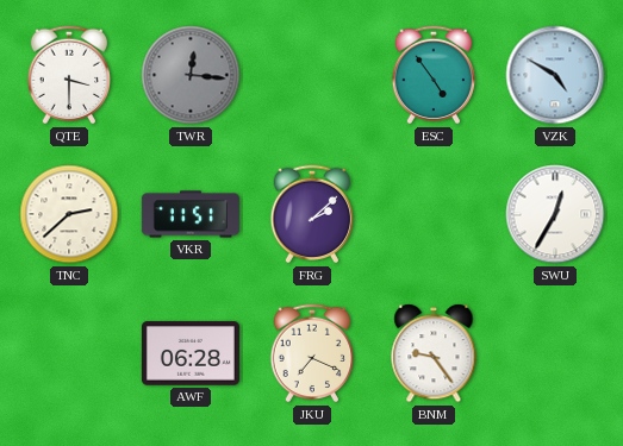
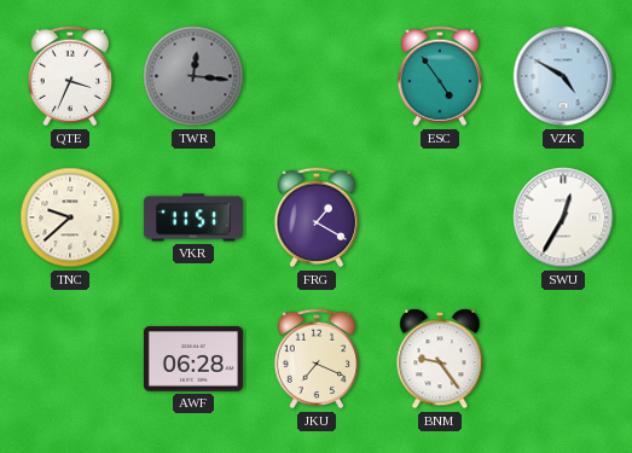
QTE: 3:30 -> 3:34 (70, 76)
TNC: 2:38 -> 9:38 (70, 217)
FRG: 2:08 -> 1:20 (317, 217)
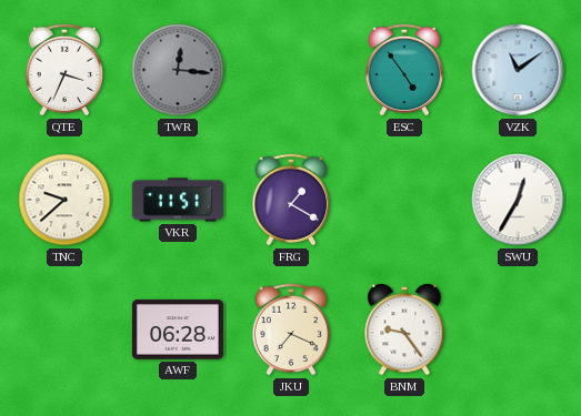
VZK: 4:50 -> 11:09 (518, 70)
